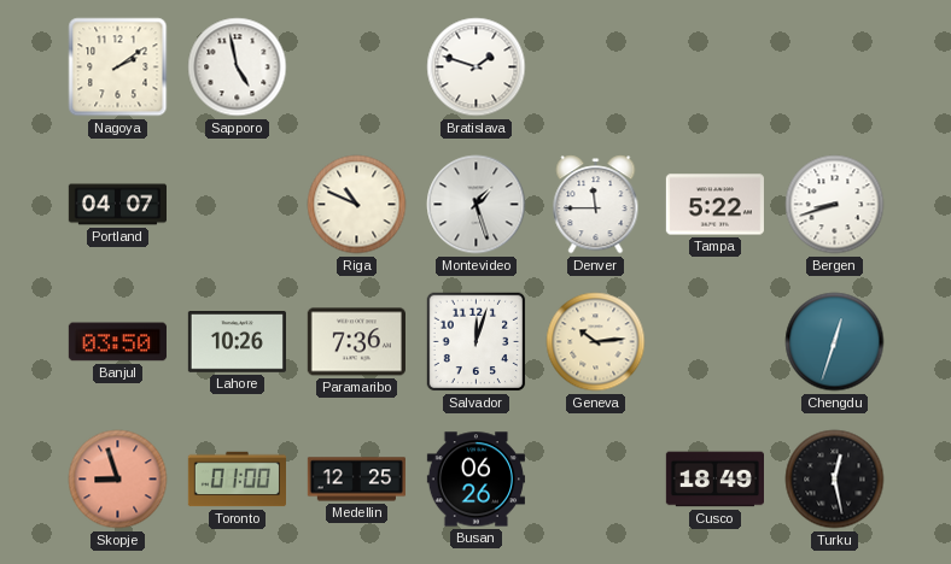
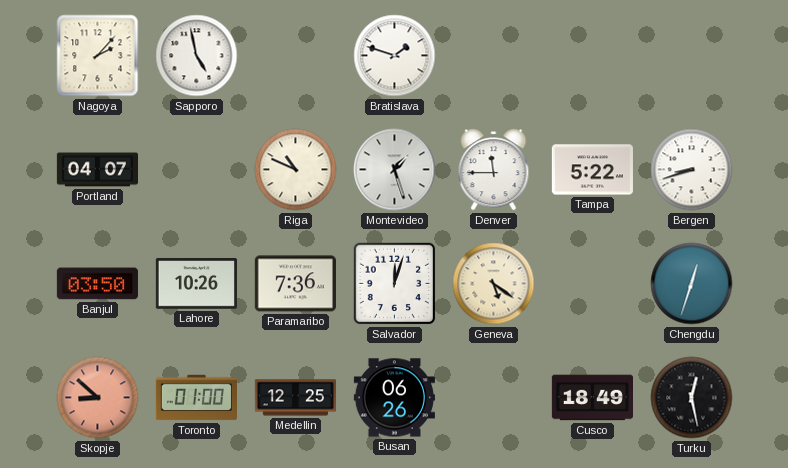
Nagoya: 2:09 -> 2:07 (98, 56)
Geneva: 10:14 -> 5:21 (494, 284)
Skopje: 8:57 -> 8:52 (98, 398)
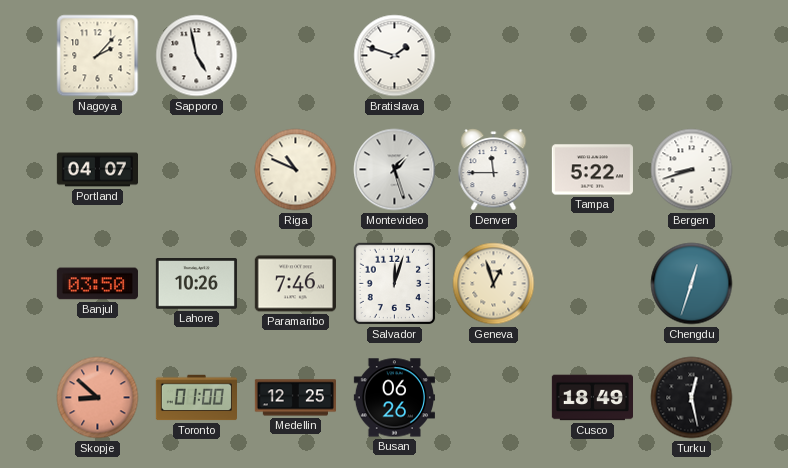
Paramaribo: 7:36 -> 7:46 (295, 284)
Geneva: 5:21 -> 12:57 (494, 284)
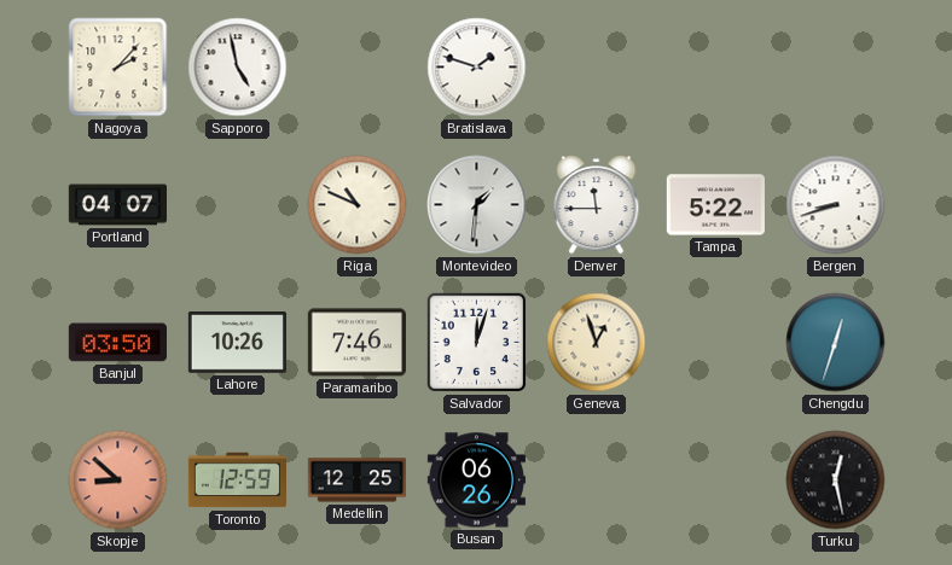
Montevideo: 1:27 -> 1:31 (477, 205)
Toronto: 01:00 -> 12:59 (237, 480)
Cusco: 18:49 -> none (592, 398)
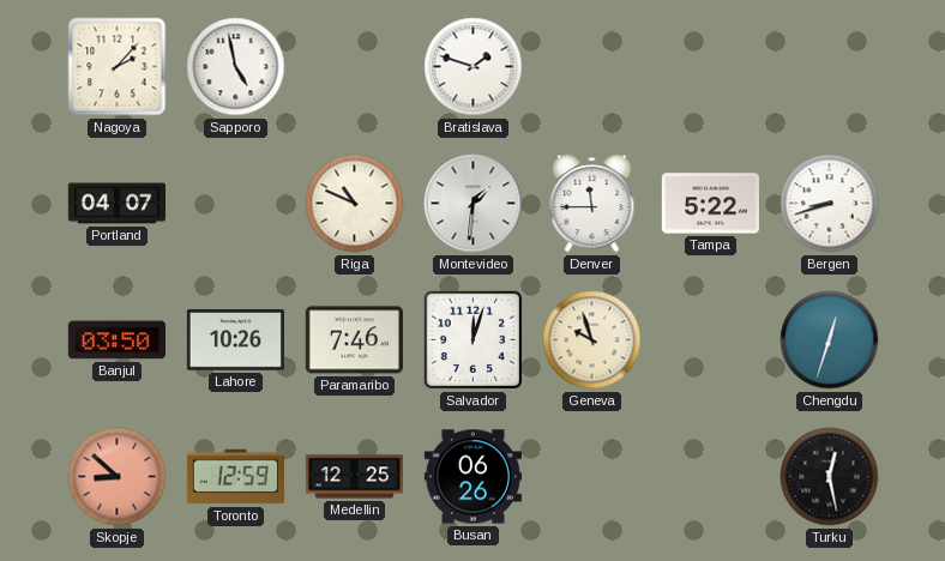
Geneva: 12:57 -> 9:57 (592, 340)
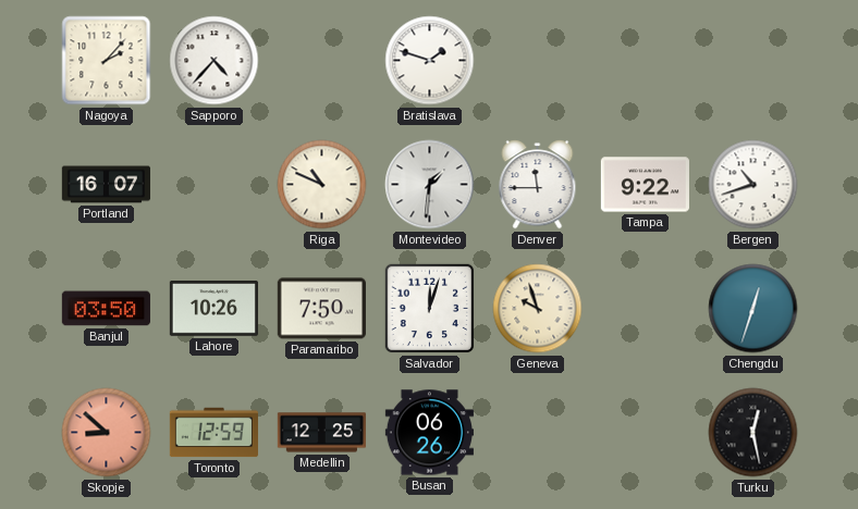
Sapporo: 4:58 -> 4:37 (214, 61)
Portland: 04:07 -> 16:07 (106, 185)
Tampa: 5:22 -> 9:22 (645, 185)
Bergen: 8:42 -> 10:42 (753, 185)
Paramaribo: 7:46 -> 7:50 (321, 309)
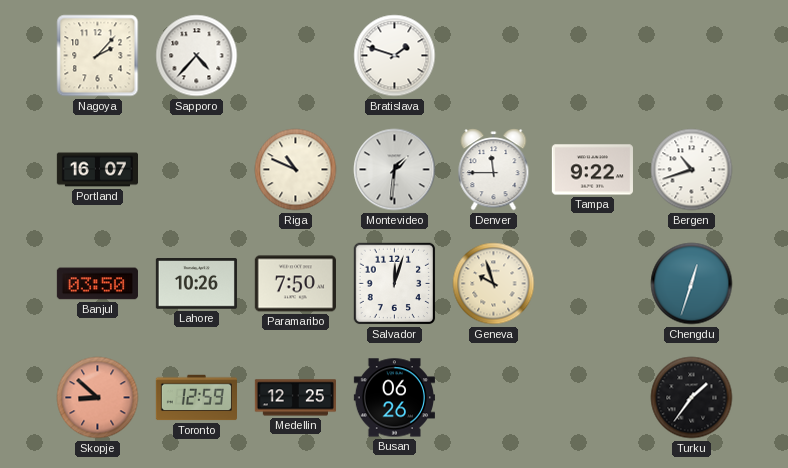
Turku: 12:28 -> 1:36 (692, 398)
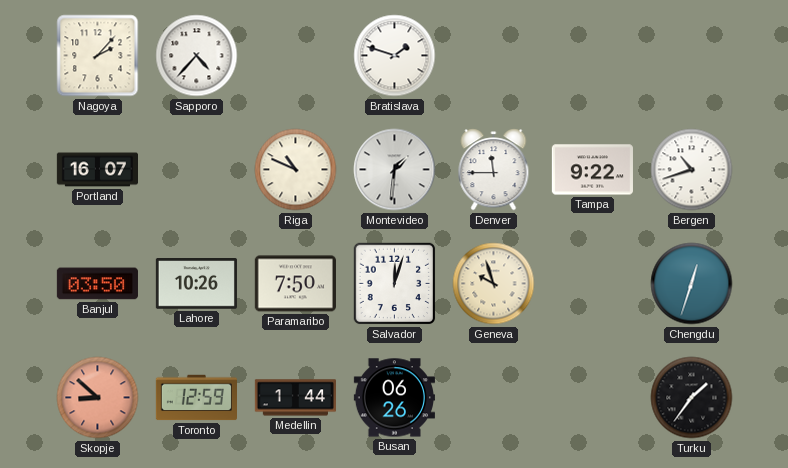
Medellin: 12:25 -> 1:44 (295, 398)
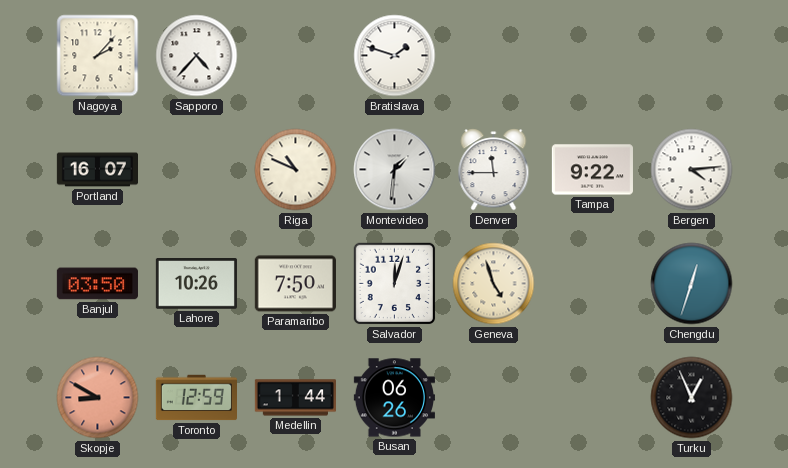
Bergen: 10:42 -> 4:14 (692, 170)
Geneva: 9:57 -> 4:57 (494, 284)
Skopje: 8:52 -> 8:50 (98, 398)
Turku: 1:36 -> 12:56 (692, 398)
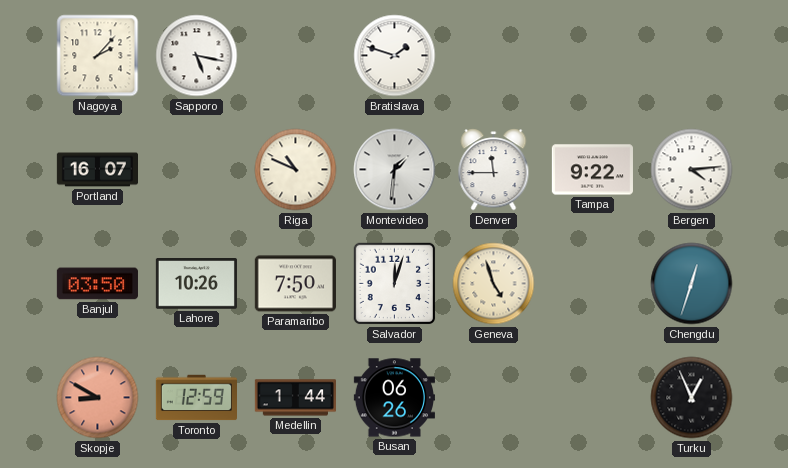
Sapporo: 4:37 -> 5:17 (197, 56)
